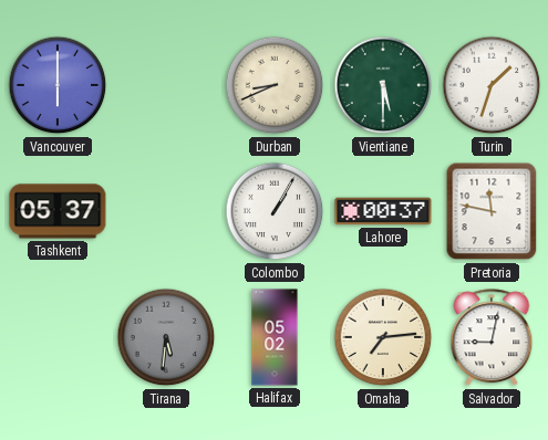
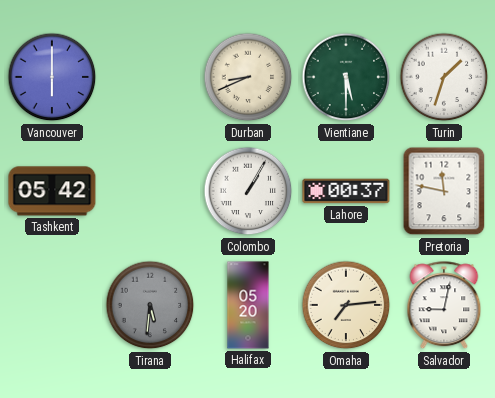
Tashkent: 05:37 -> 05:42 (52, 191)
Halifax: 05:02 -> 05:20 (248, 305)
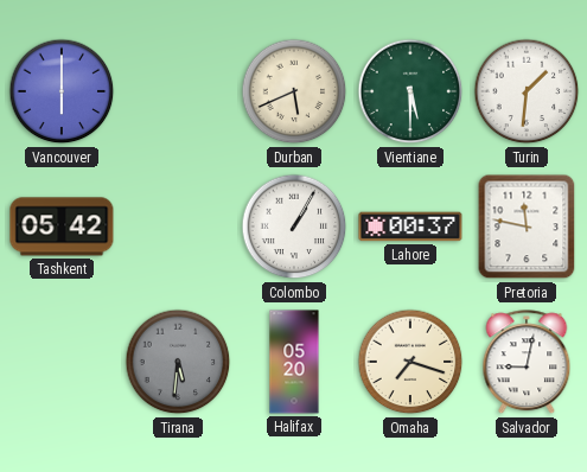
Durban: 8:41 -> 5:41 (294, 91)
Turin: 1:33 -> 1:31 (527, 91)
Omaha: 7:14 -> 7:18 (410, 362)
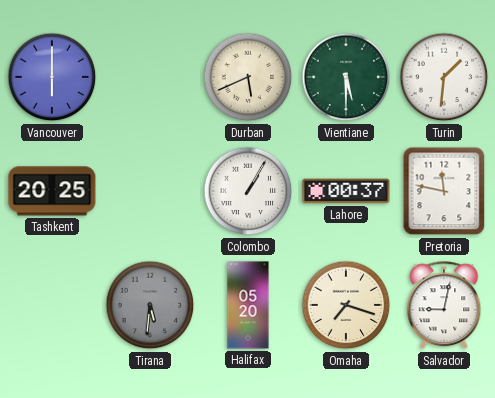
Tashkent: 05:42 -> 20:25 (52, 191)
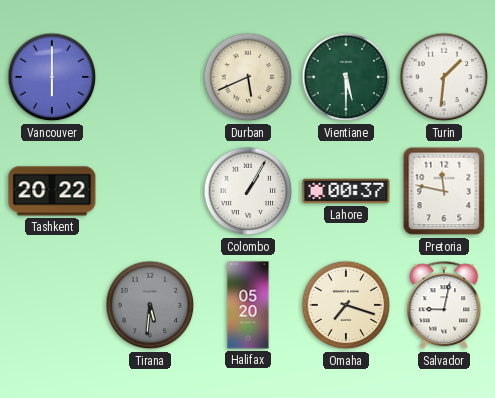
Tashkent: 20:25 -> 20:22 (52, 191)
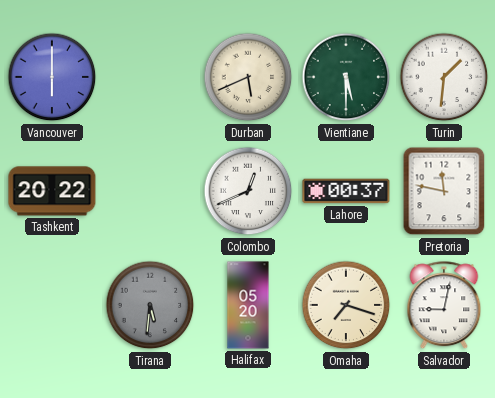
Colombo: 1:05 -> 12:41 (248, 191)
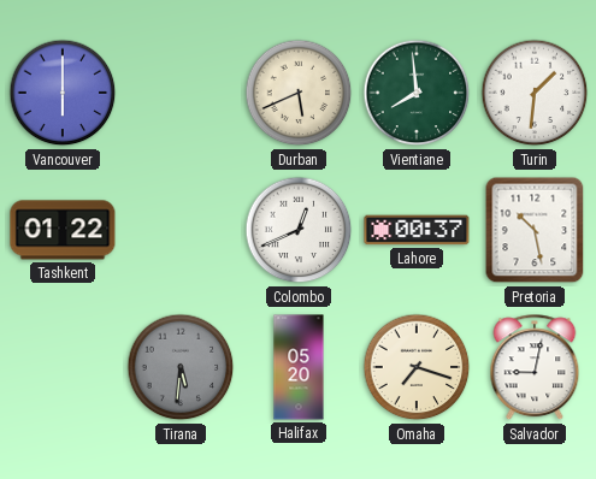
Vientiane: 5:30 -> 7:59 (417, 93)
Tashkent: 20:22 -> 01:22 (63, 230)
Pretoria: 11:47 -> 10:28 (535, 230)
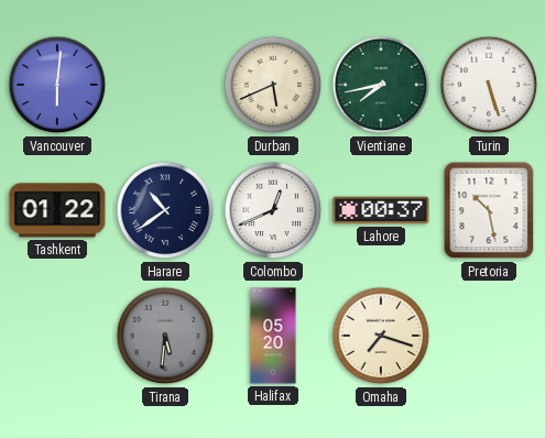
Vancouver: 6:00 -> 6:01 (57, 85)
Vientiane: 7:59 -> 7:43 (381, 85)
Turin: 1:31 -> 5:27 (489, 85)
Harare: none -> 10:39 (165, 210)
Salvador: 9:02 -> none (535, 368)
